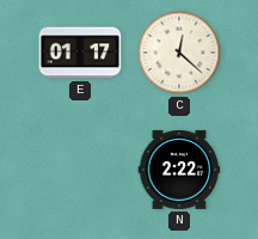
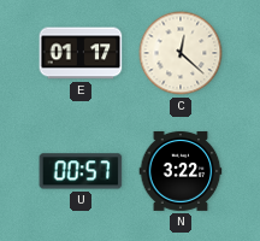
U: none -> 00:57 (81, 171)
N: 2:22 -> 3:22 (181, 171)
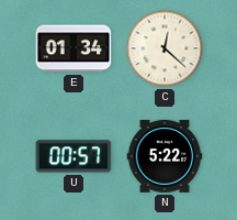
E: 01:17 -> 01:34 (74, 48)
N: 3:22 -> 5:22 (165, 156)
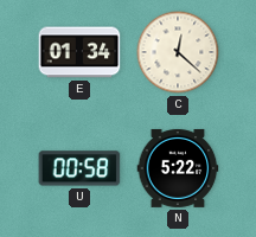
U: 00:57 -> 00:58 (79, 168)
